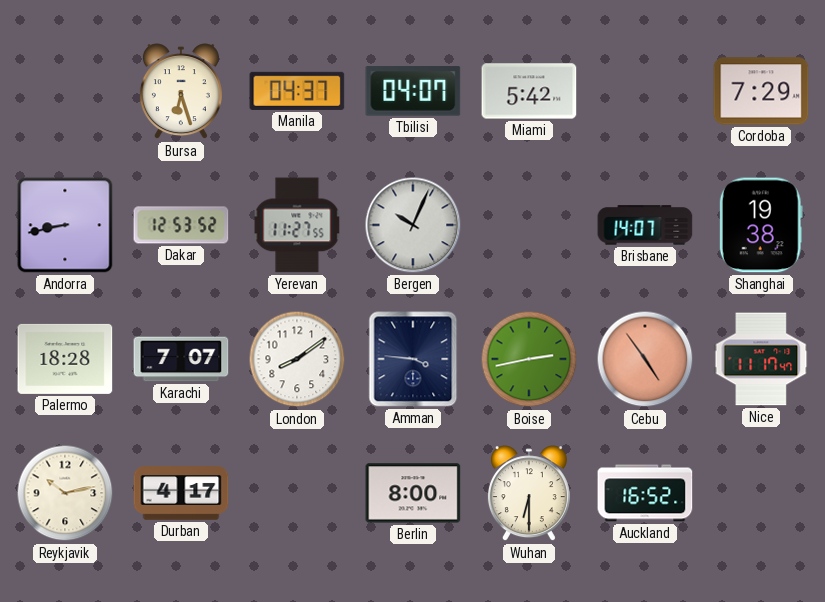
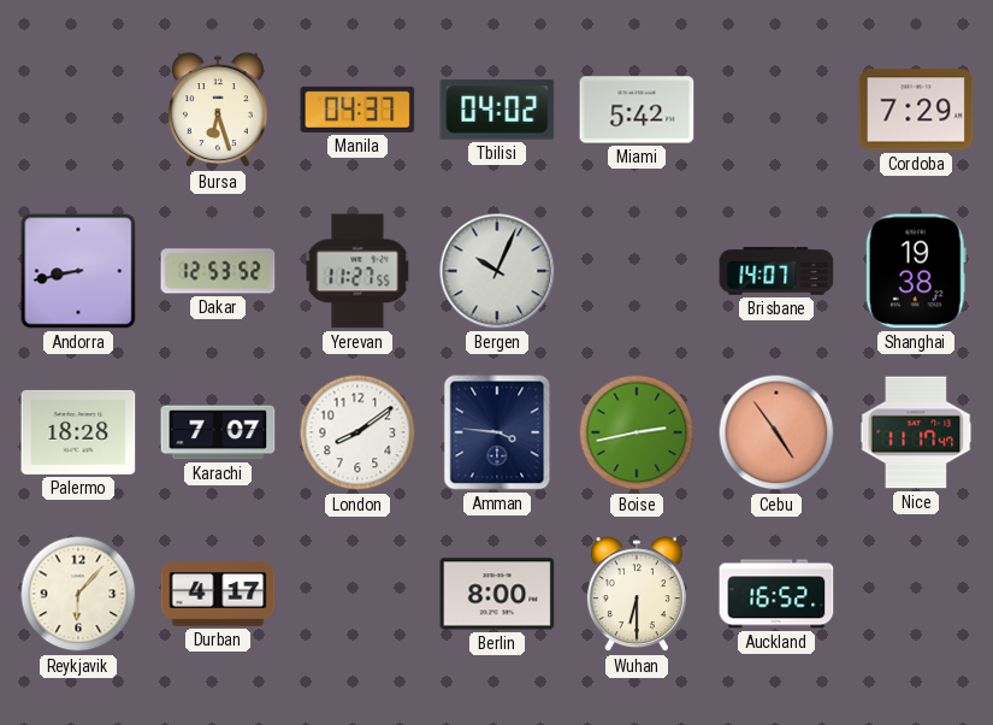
Tbilisi: 04:07 -> 04:02 (497, 110)
Reykjavik: 10:13 -> 6:07 (78, 594)
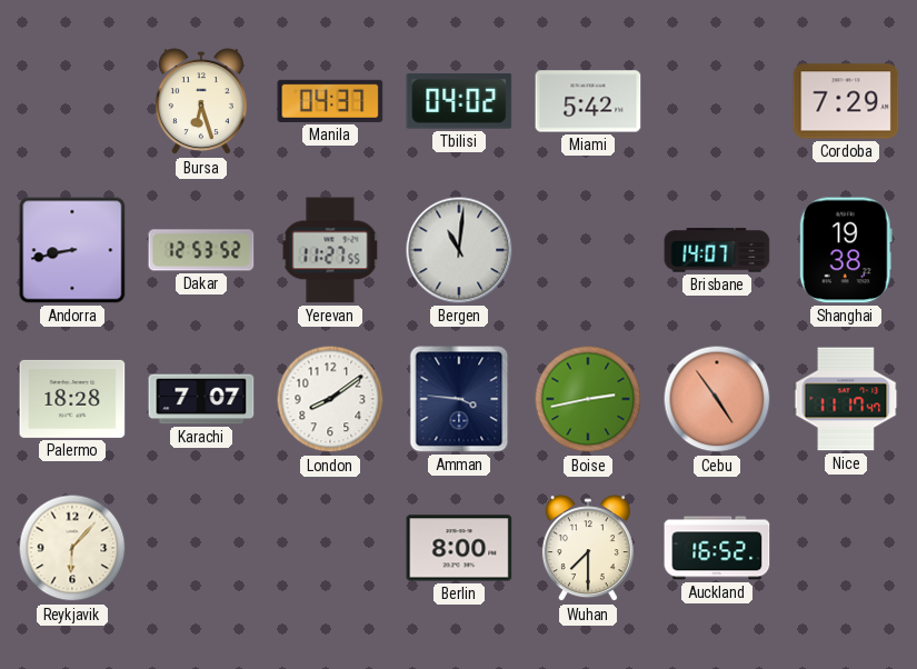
Bergen: 10:04 -> 11:01 (459, 250)
Durban: 4:17 -> none (218, 594)
Wuhan: 6:30 -> 7:30 (588, 549)
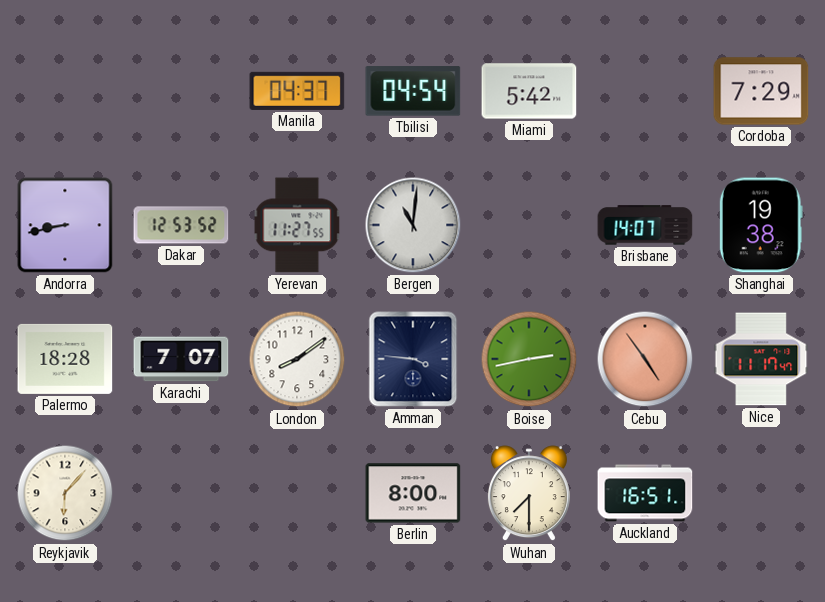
Bursa: 6:27 -> none (201, 102)
Tbilisi: 04:02 -> 04:54 (413, 91)
Auckland: 16:52 -> 16:51 (645, 493)
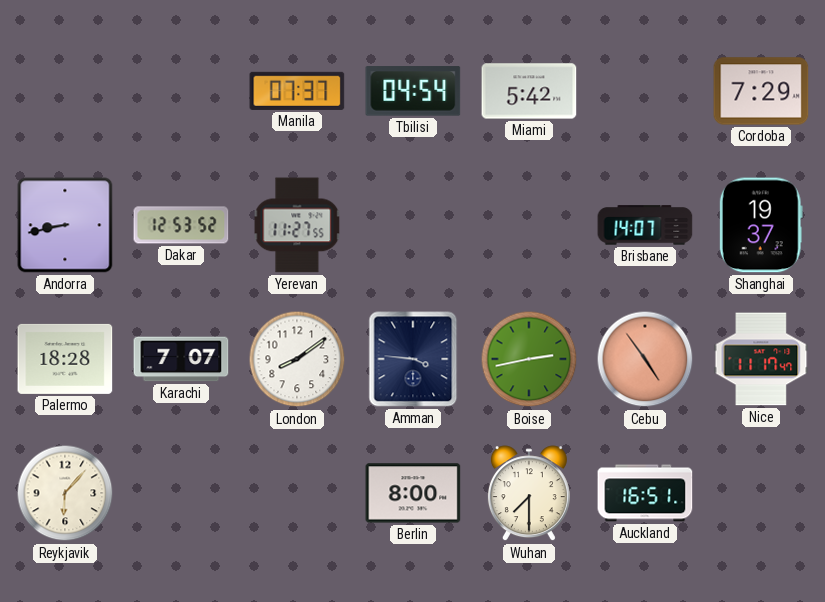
Manila: 04:37 -> 07:37 (297, 91)
Bergen: 11:01 -> none (413, 225)
Shanghai: 19:38 -> 19:37 (761, 225)
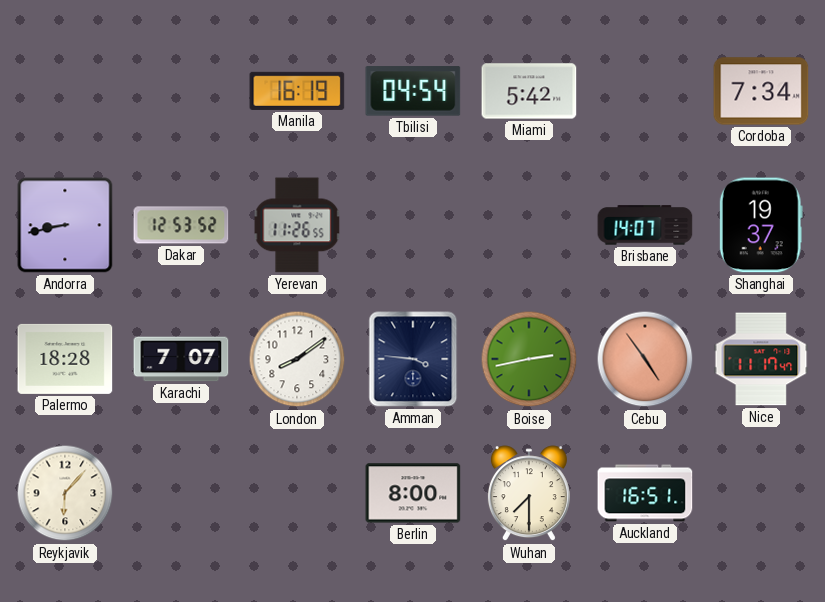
Manila: 07:37 -> 16:19 (297, 91)
Cordoba: 7:29 -> 7:34 (761, 91)
Yerevan: 11:27 -> 11:26 (297, 225)
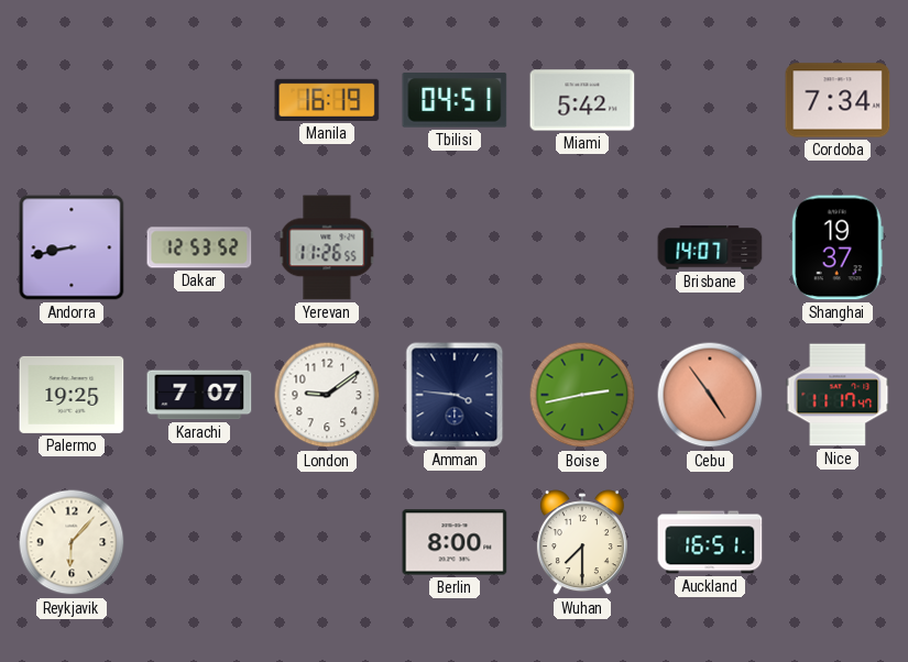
Tbilisi: 04:54 -> 04:51 (455, 100)
Palermo: 18:28 -> 19:25 (72, 395)
London: 8:09 -> 9:09 (327, 395)
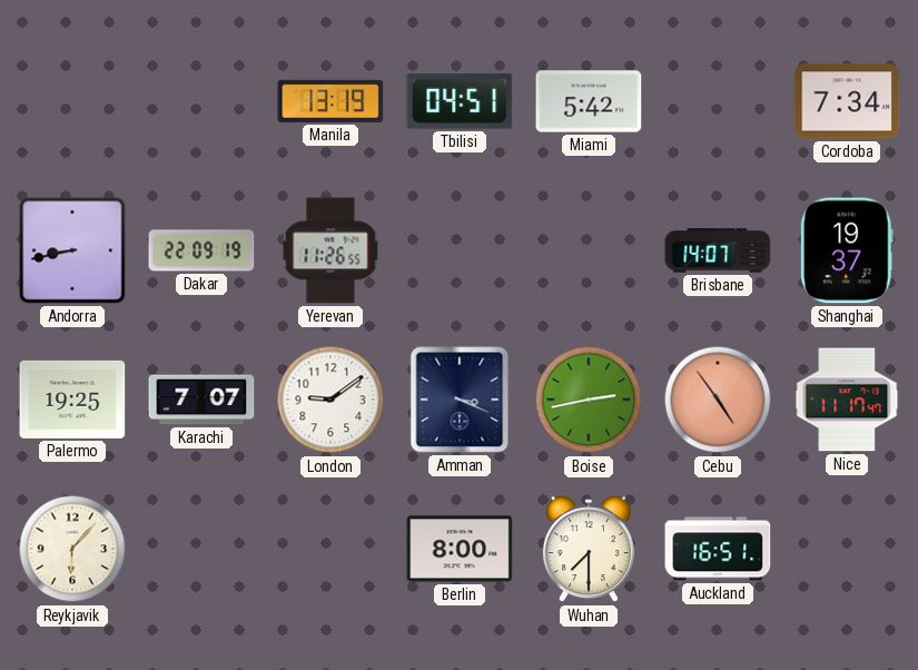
Manila: 16:19 -> 13:19 (330, 101)
Dakar: 12:53 -> 22:09 (201, 250)
Amman: 3:46 -> 3:19 (460, 400)
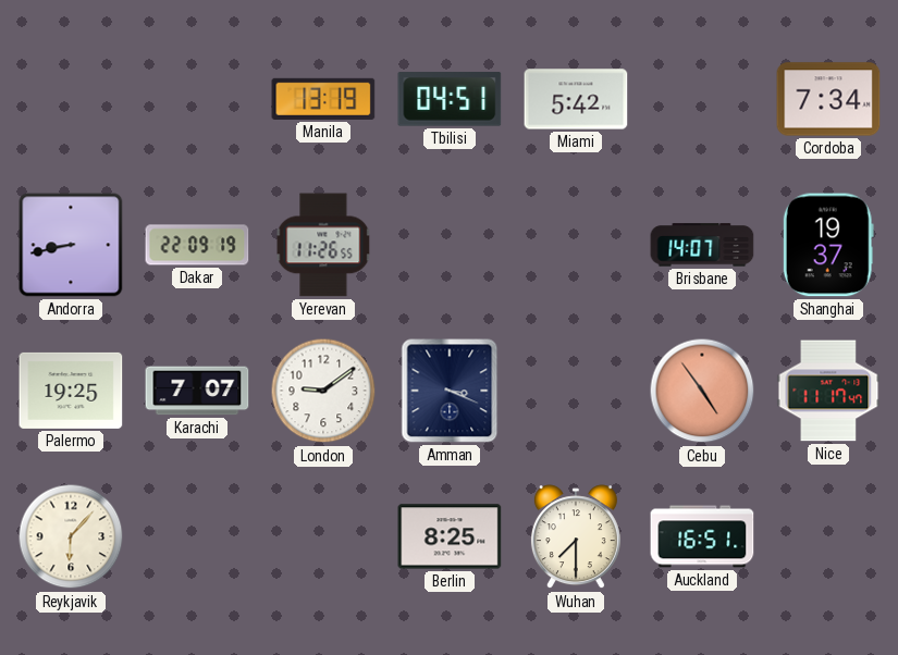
Boise: 2:43 -> none (589, 400)
Berlin: 8:00 -> 8:25 (450, 536)
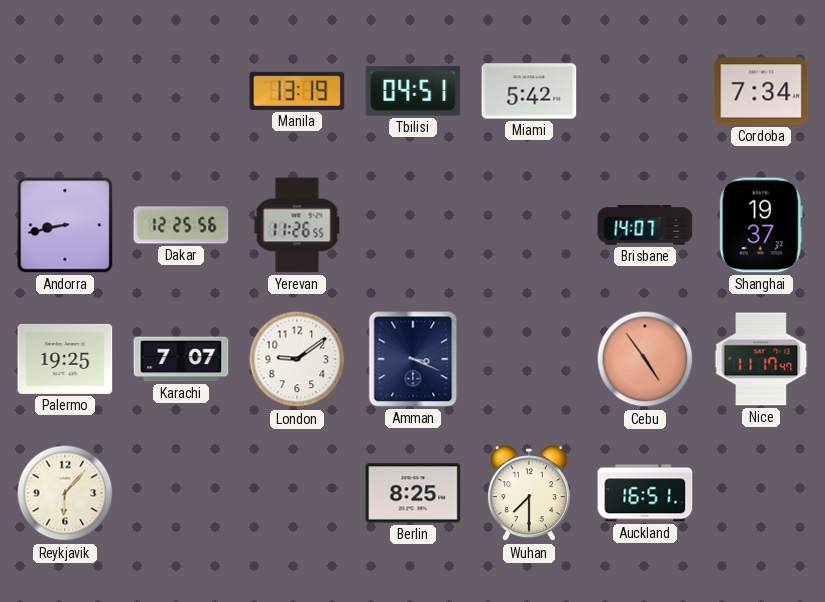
Dakar: 22:09 -> 12:25 (181, 225)
